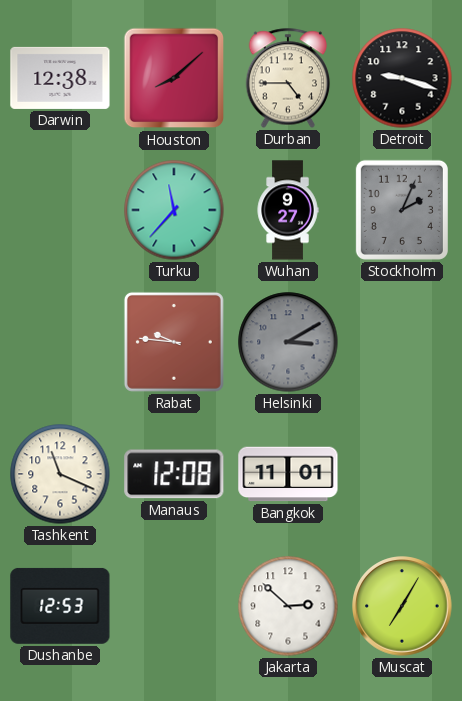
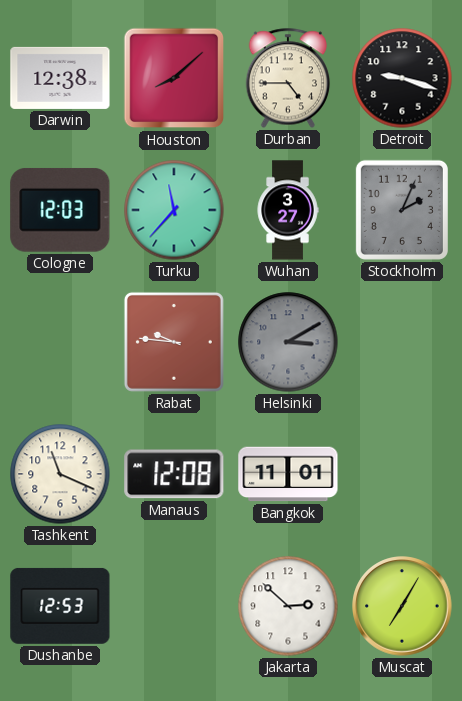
Cologne: none -> 12:03 (60, 210)
Wuhan: 9:27 -> 3:27 (288, 210)
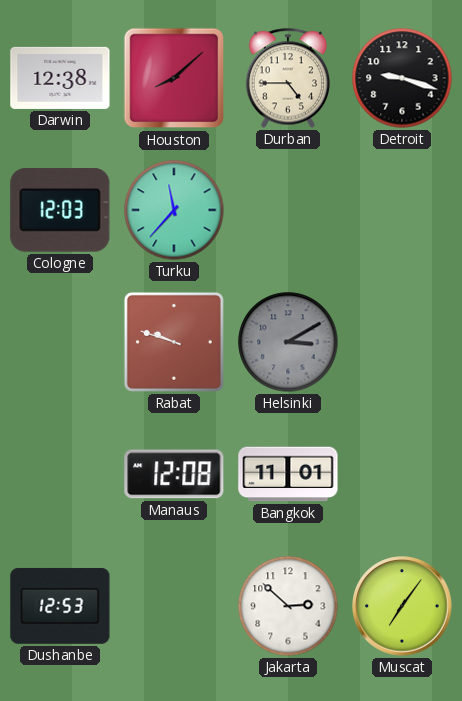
Wuhan: 3:27 -> none (288, 210)
Stockholm: 2:04 -> none (402, 210)
Rabat: 9:46 -> 9:48 (174, 342)
Tashkent: 11:19 -> none (60, 474)
Muscat: 7:05 -> 7:06 (402, 606)
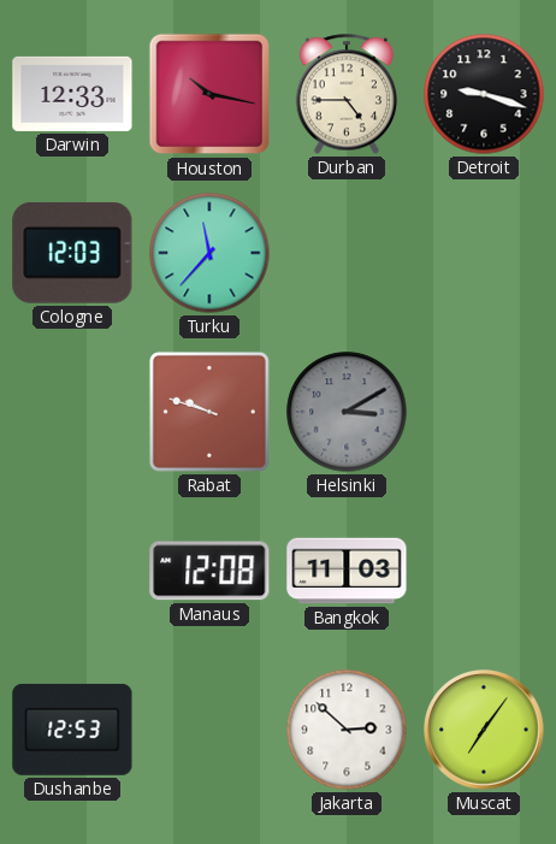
Darwin: 12:38 -> 12:33 (72, 94)
Houston: 8:08 -> 10:17 (209, 94)
Bangkok: 11:01 -> 11:03 (347, 571)
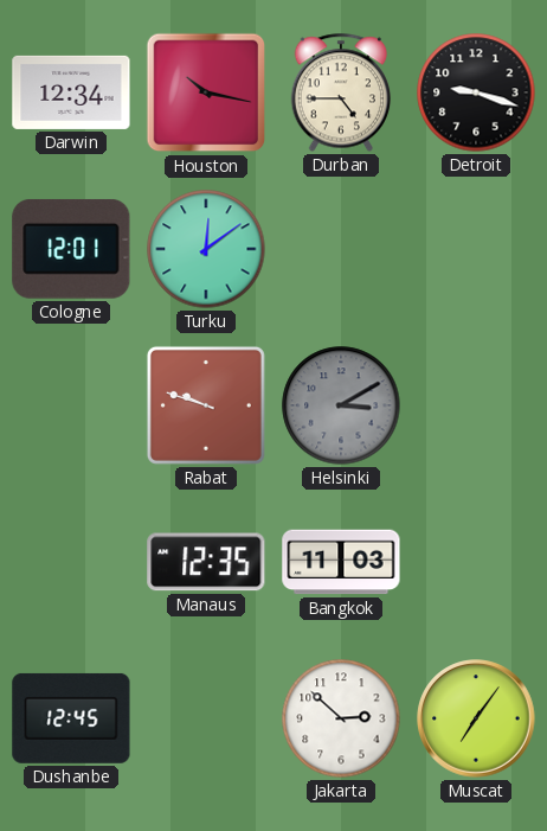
Darwin: 12:33 -> 12:34 (71, 92)
Cologne: 12:03 -> 12:01 (71, 249)
Turku: 11:37 -> 12:09 (206, 249)
Manaus: 12:08 -> 12:35 (206, 562)
Dushanbe: 12:53 -> 12:45 (71, 718)
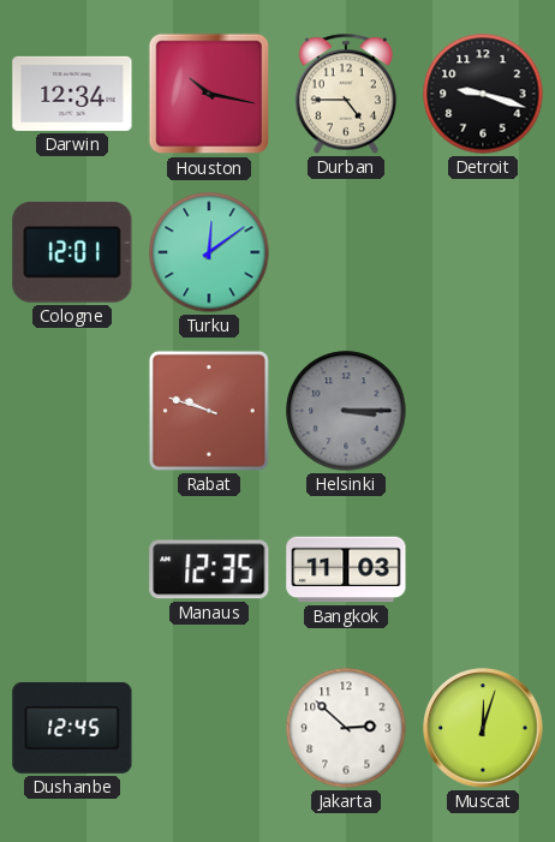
Helsinki: 3:10 -> 3:15 (346, 411)
Muscat: 7:06 -> 12:03 (483, 728)
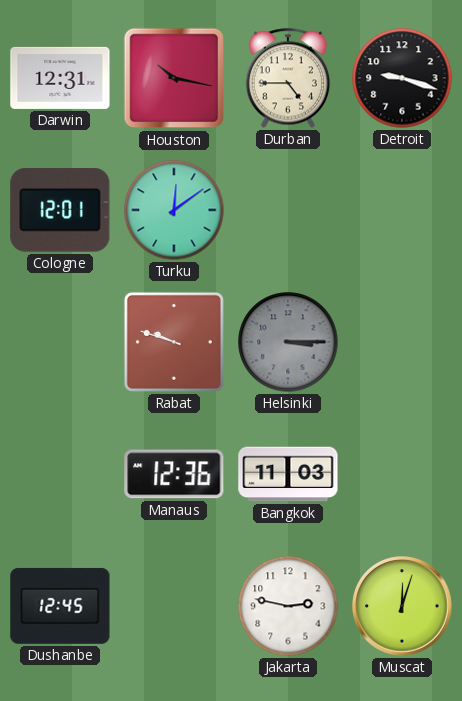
Darwin: 12:34 -> 12:31 (60, 78)
Manaus: 12:35 -> 12:36 (174, 474)
Jakarta: 2:52 -> 2:47 (288, 606)
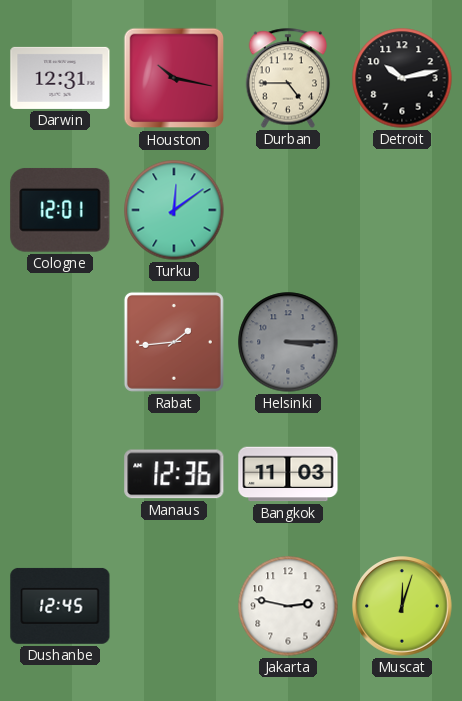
Detroit: 9:18 -> 10:13 (402, 78)
Rabat: 9:48 -> 1:44 (174, 342)
